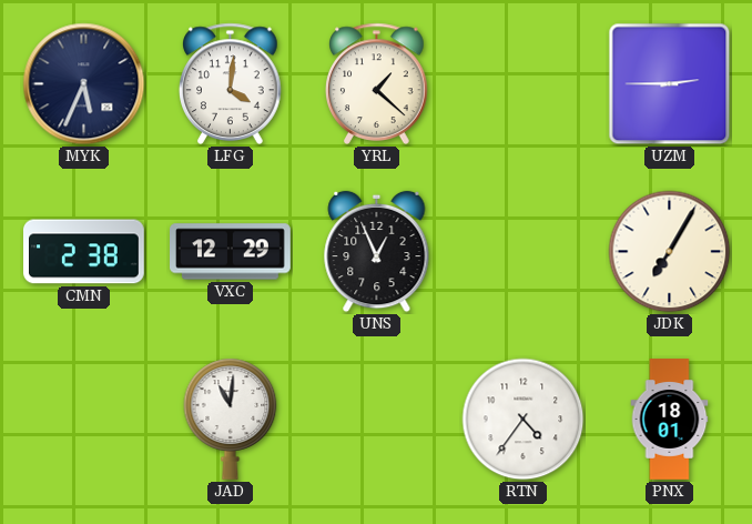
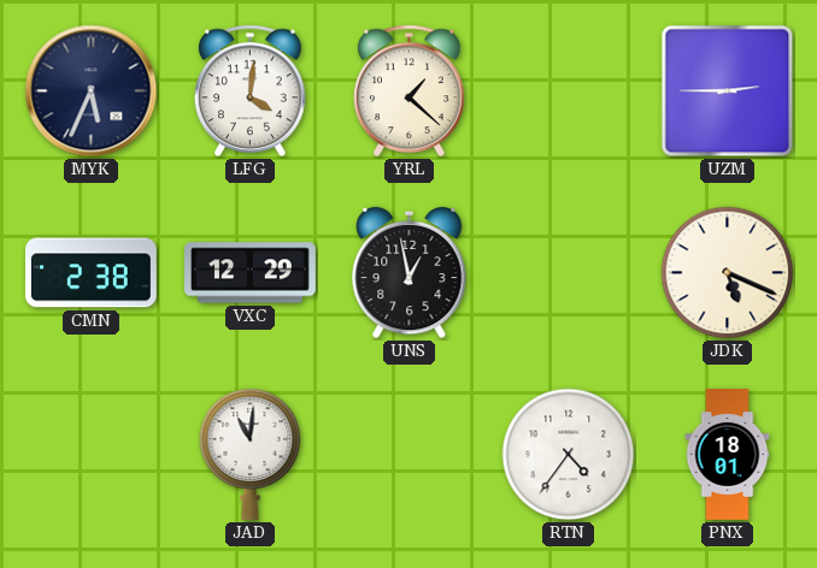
UNS: 12:56 -> 12:58 (410, 273)
JDK: 7:05 -> 5:19 (728, 273)
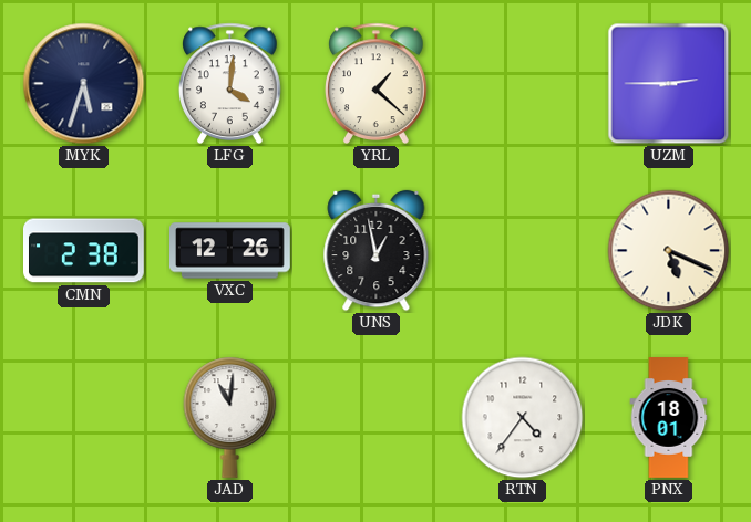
MYK: 5:34 -> 5:33 (84, 84)
VXC: 12:29 -> 12:26 (230, 251)
